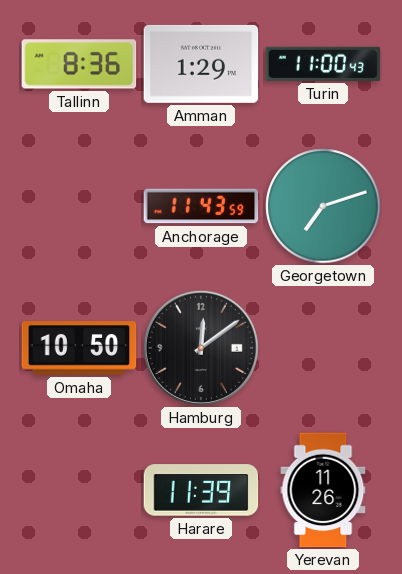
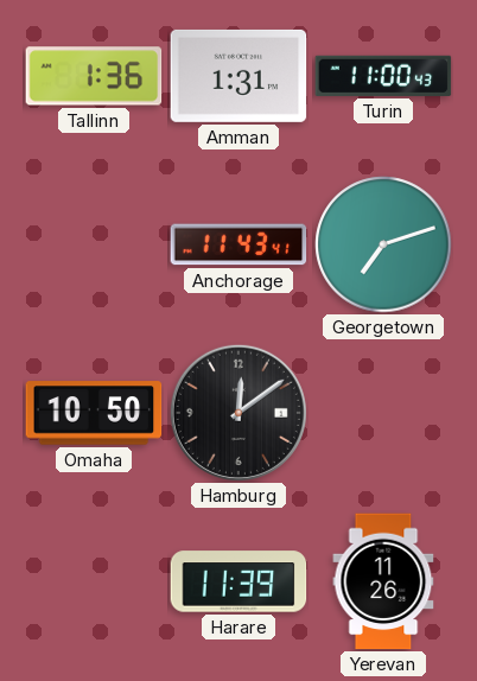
Tallinn: 8:36 -> 1:36 (94, 76)
Amman: 1:29 -> 1:31 (238, 76)
Anchorage: 11:43:59 -> 11:43:41 (238, 244)
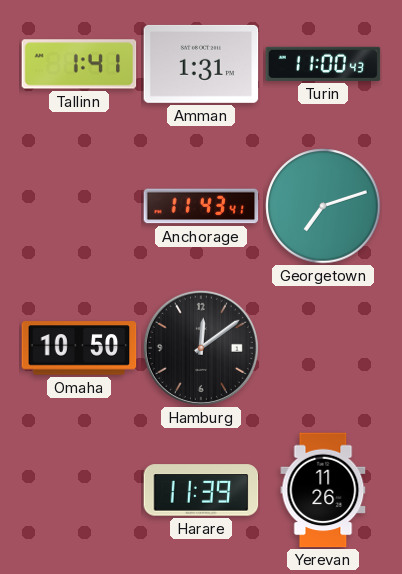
Tallinn: 1:36 -> 1:41 (79, 64)
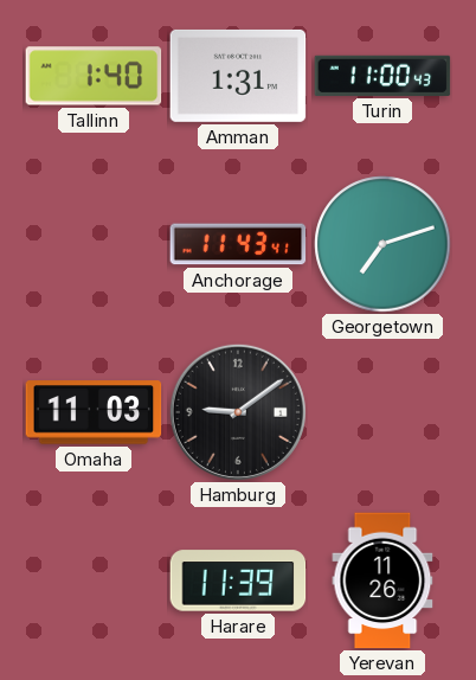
Tallinn: 1:41 -> 1:40 (94, 76)
Omaha: 10:50 -> 11:03 (94, 412)
Hamburg: 12:09 -> 9:09 (238, 412)
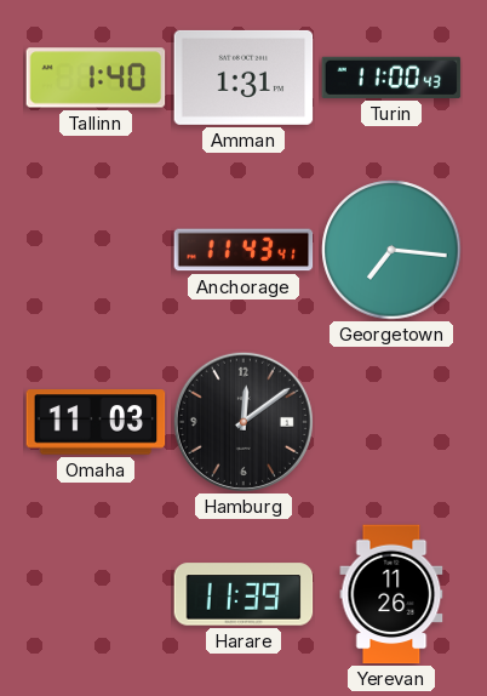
Georgetown: 7:12 -> 7:16 (391, 250)
Hamburg: 9:09 -> 12:09 (243, 422)
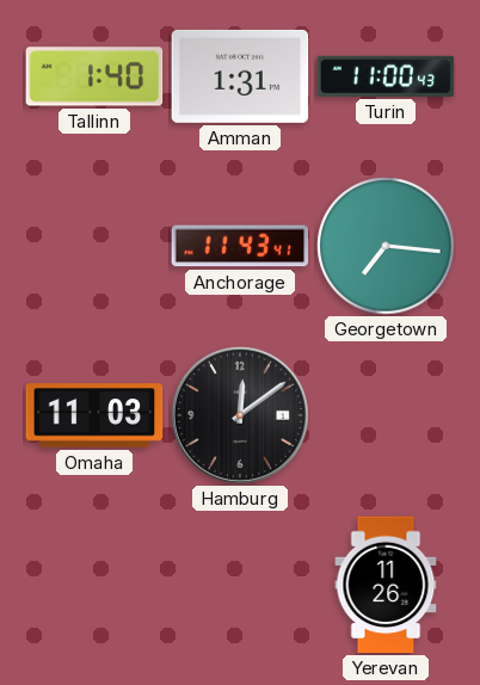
Harare: 11:39 -> none (243, 594)
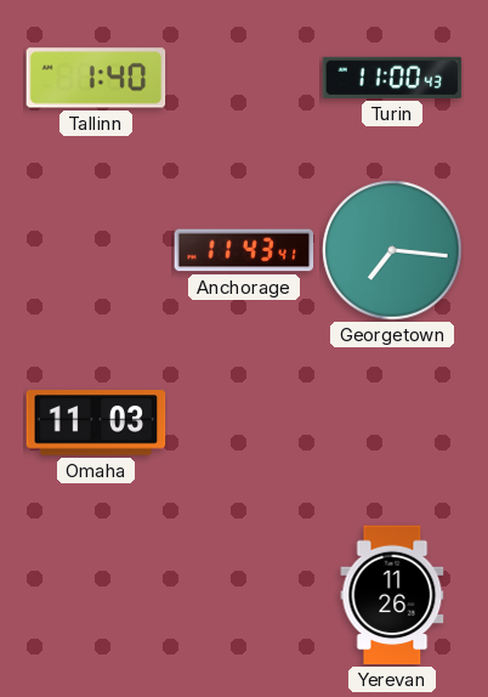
Amman: 1:31 -> none (240, 76)
Hamburg: 12:09 -> none (240, 415)
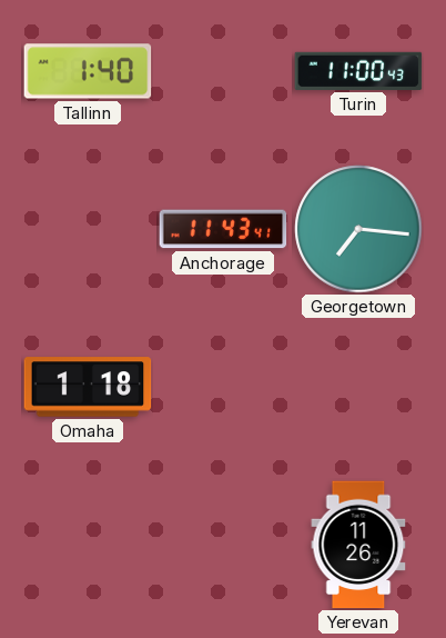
Omaha: 11:03 -> 1:18 (88, 387)
